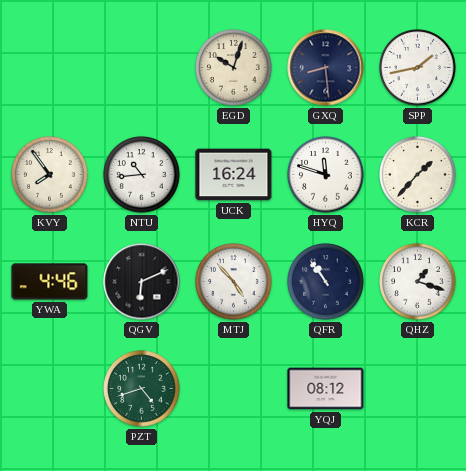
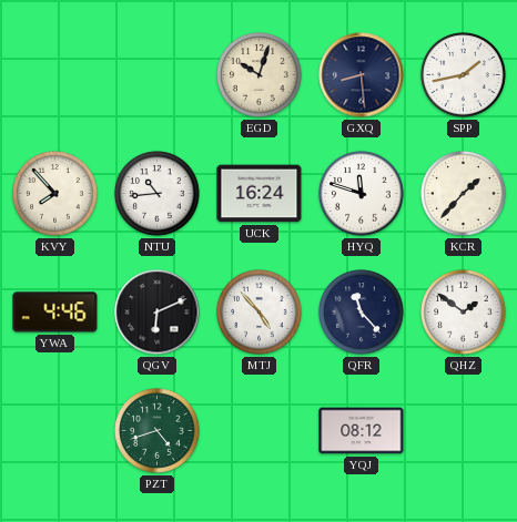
KVY: 7:54 -> 7:53 (55, 194)
QFR: 10:54 -> 11:23 (362, 313)
QHZ: 1:18 -> 1:51 (464, 313)
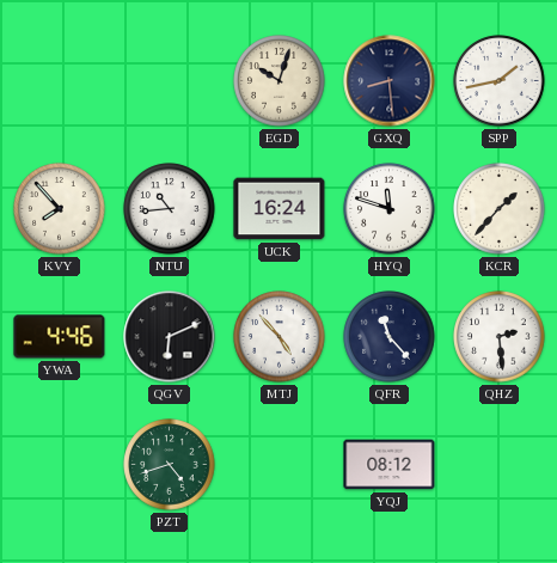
QHZ: 1:51 -> 2:29 (500, 337)
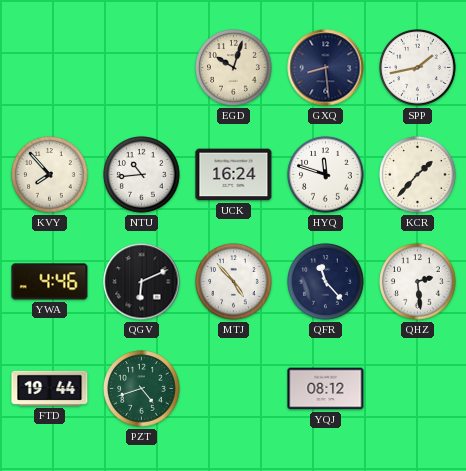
FTD: none -> 19:44 (50, 388)
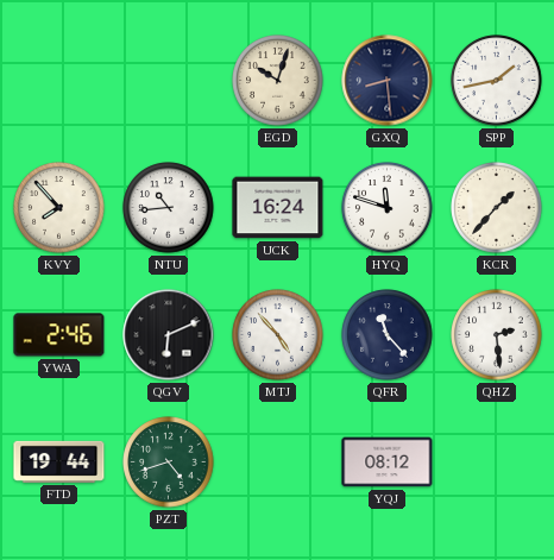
YWA: 4:46 -> 2:46 (59, 335)
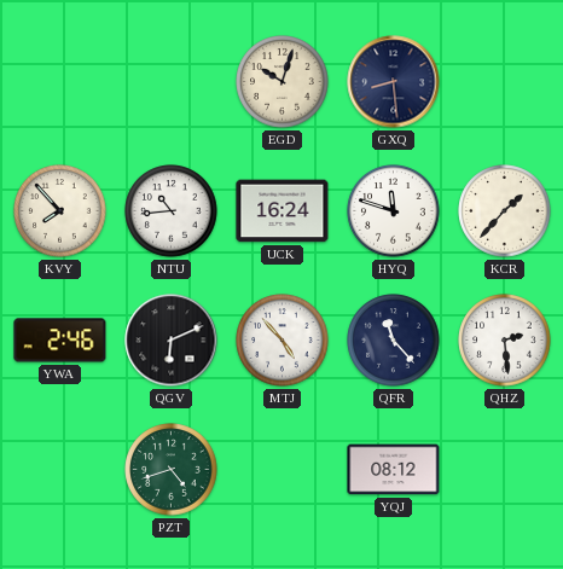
SPP: 1:43 -> none (497, 81)
FTD: 19:44 -> none (59, 461)
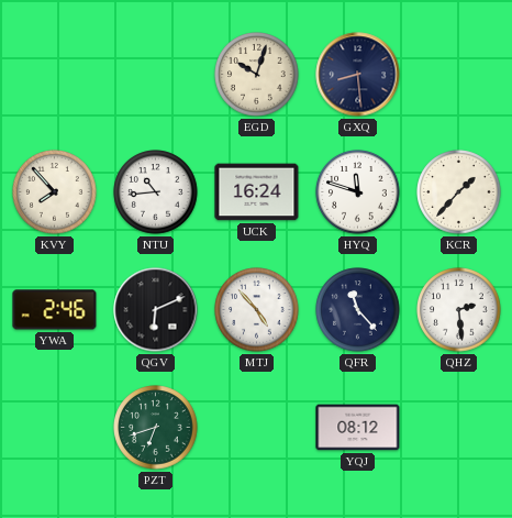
PZT: 4:42 -> 6:42 (156, 428)
